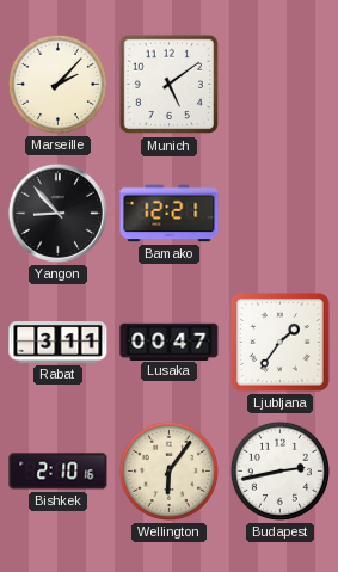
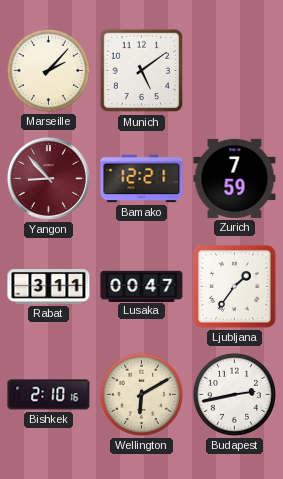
Yangon dial: black -> burgundy (48, 178)
Zurich: none -> 7:59 (235, 178)
Wellington: 6:06 -> 6:10 (141, 394)
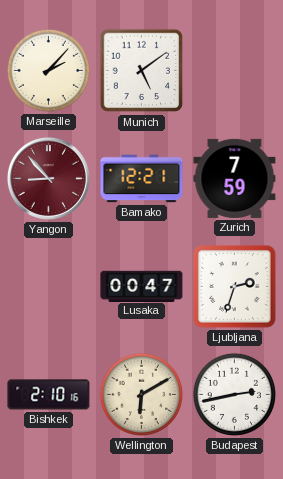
Rabat: 3:11 -> none (49, 287)
Ljubljana: 1:36 -> 2:33 (234, 286)
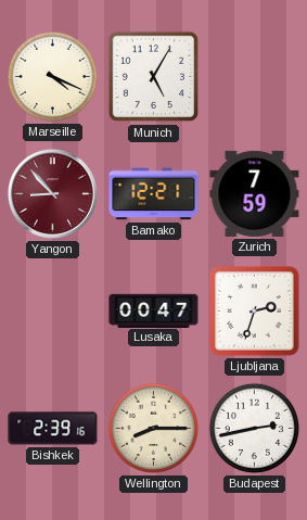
Marseille: 2:07 -> 4:19 (52, 76)
Munich: 5:09 -> 5:05 (154, 77)
Bishkek: 2:10 -> 2:39 (53, 429)
Wellington: 6:10 -> 8:15 (153, 428)
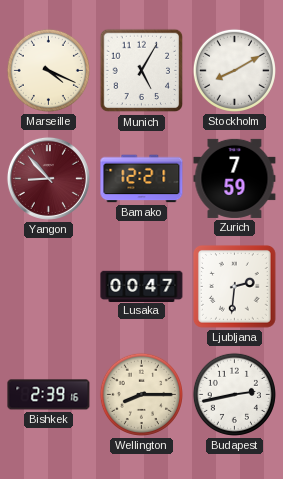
Stockholm: none -> 8:10 (234, 70)
Ljubljana: 2:33 -> 2:31 (234, 286)
